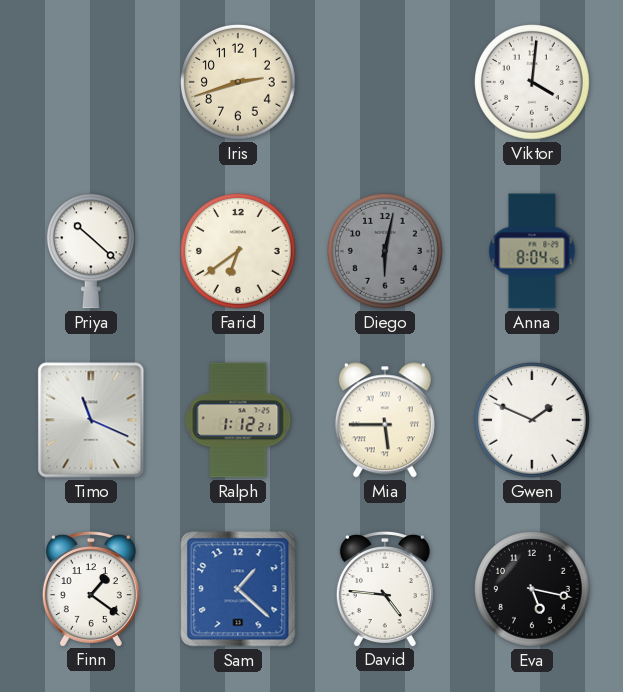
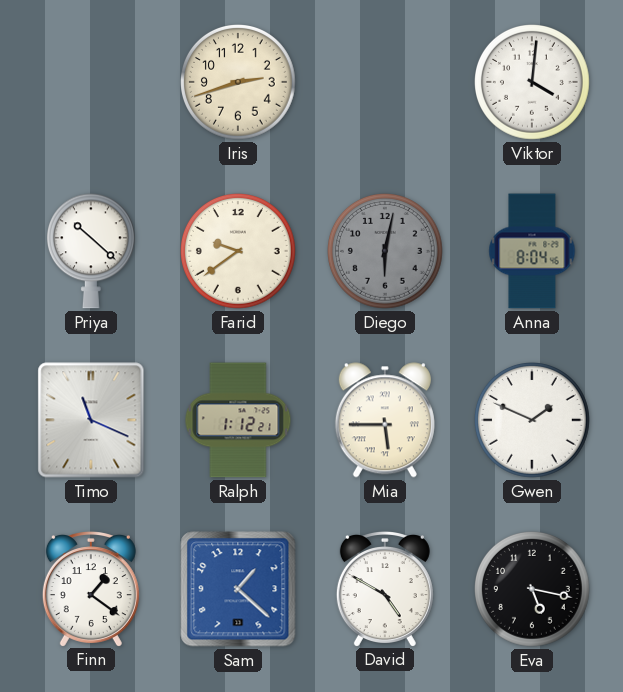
Farid: 6:39 -> 9:39 (239, 252)
David: 4:46 -> 4:50 (385, 589)
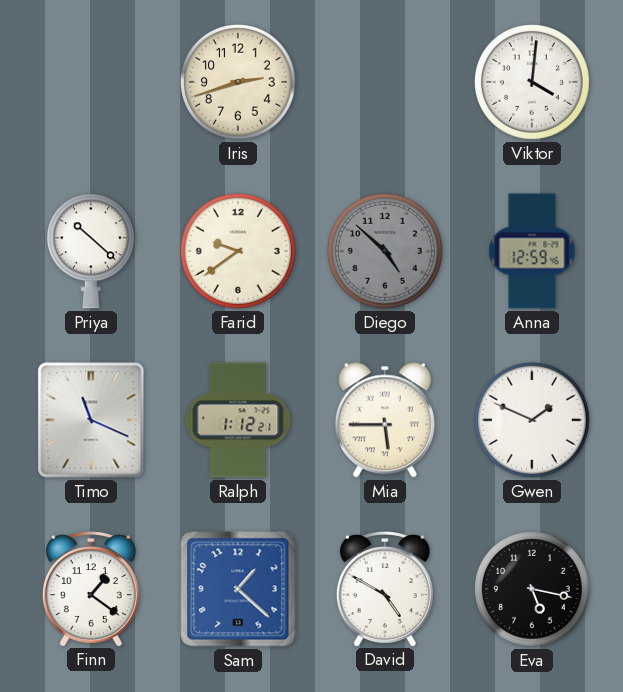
Diego: 6:02 -> 4:52 (386, 252)
Anna: 8:04 -> 12:59 (532, 251)
